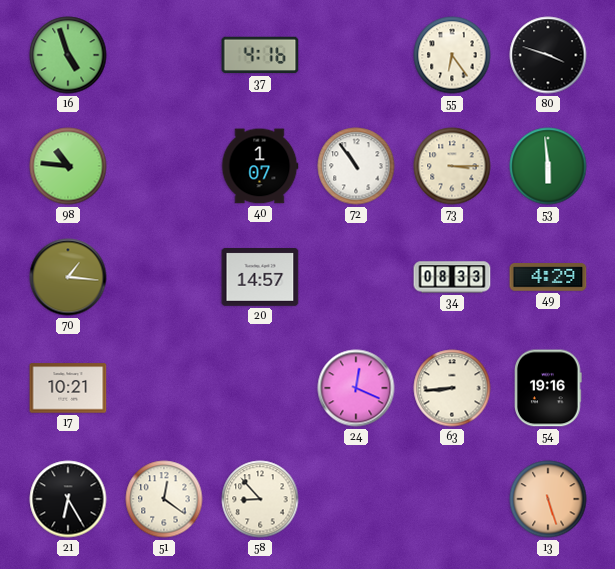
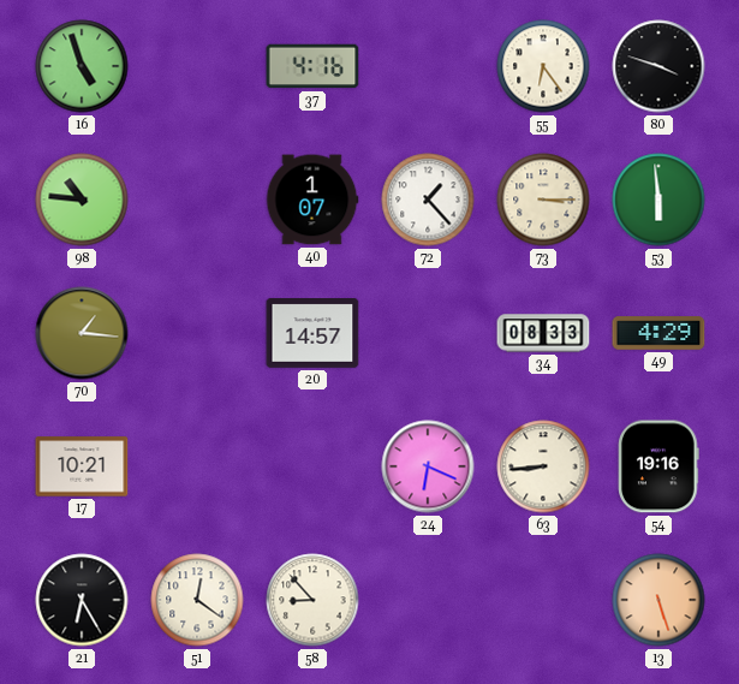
72: 10:54 -> 1:23 (428, 200)
24: 12:19 -> 6:19 (428, 466)
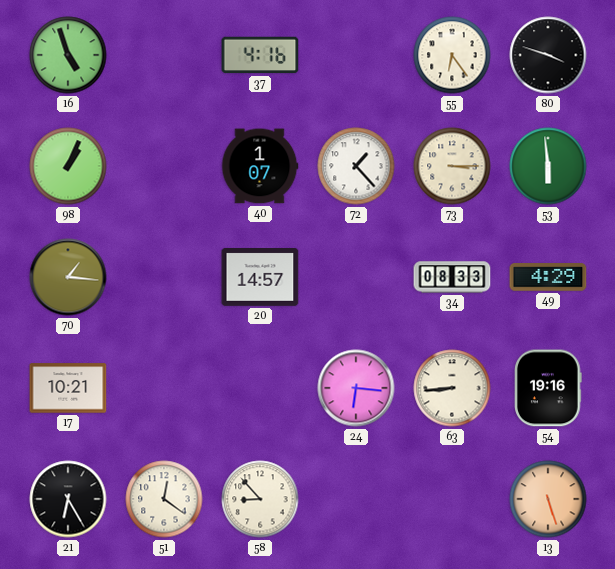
98: 10:46 -> 1:04 (68, 166)
24: 6:19 -> 6:16 (356, 388)
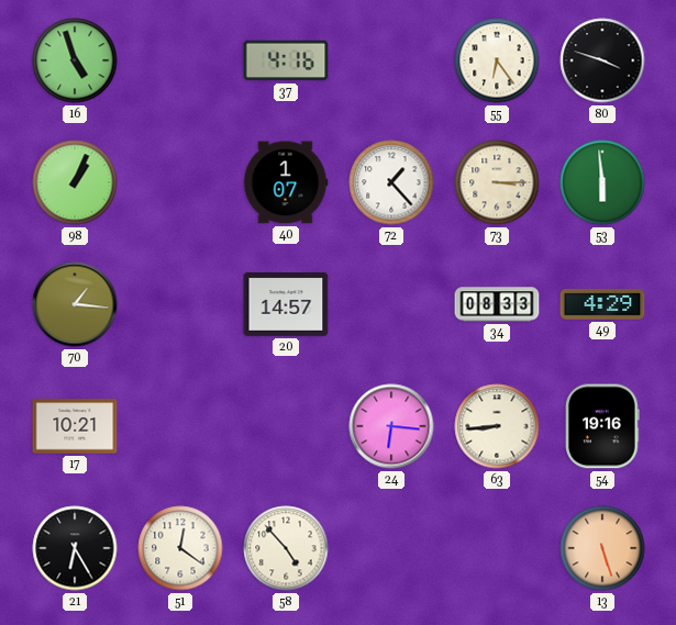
58: 8:53 -> 4:53 (286, 548)
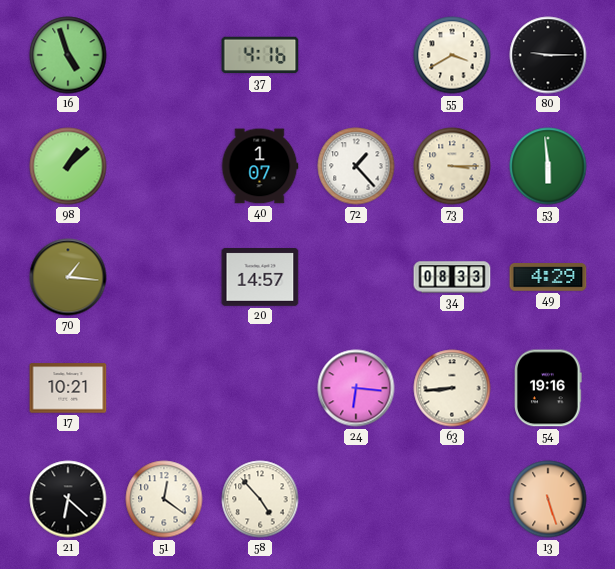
55: 6:24 -> 3:40 (452, 55)
80: 3:48 -> 9:15 (548, 55)
98: 1:04 -> 1:08 (68, 166)
21: 6:25 -> 6:22 (68, 499)
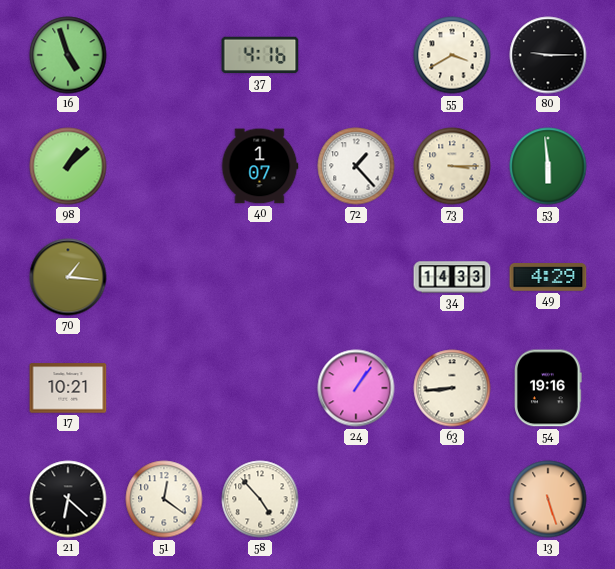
20: 14:57 -> none (260, 278)
34: 08:33 -> 14:33 (452, 277)
24: 6:16 -> 1:06 (356, 388)
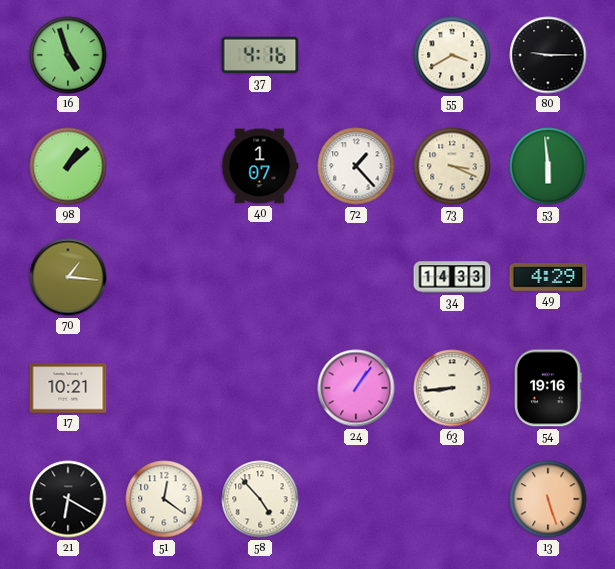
73: 3:15 -> 3:19 (452, 166)
21: 6:22 -> 6:20 (68, 499)
